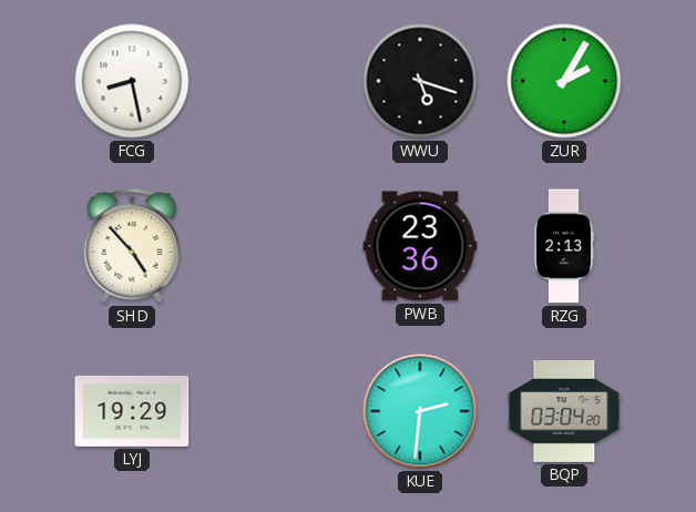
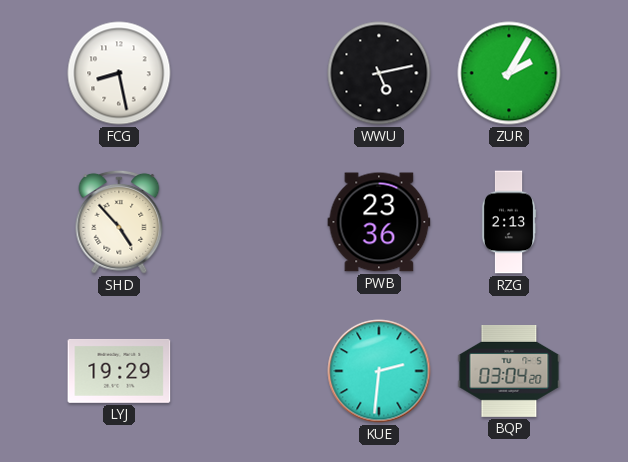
WWU: 5:18 -> 5:13 (379, 73)
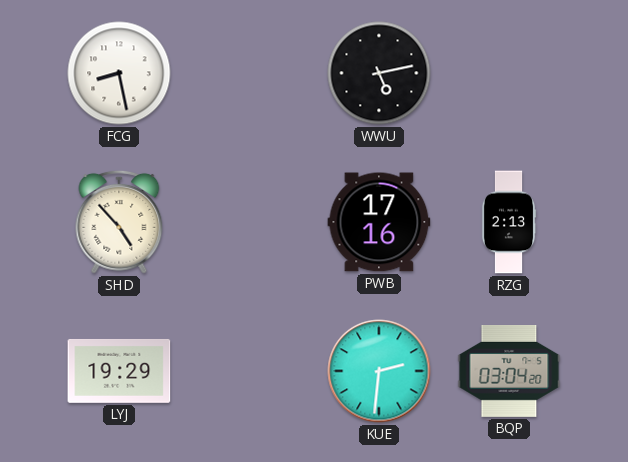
ZUR: 2:05 -> none (509, 73)
PWB: 23:36 -> 17:16 (379, 222)
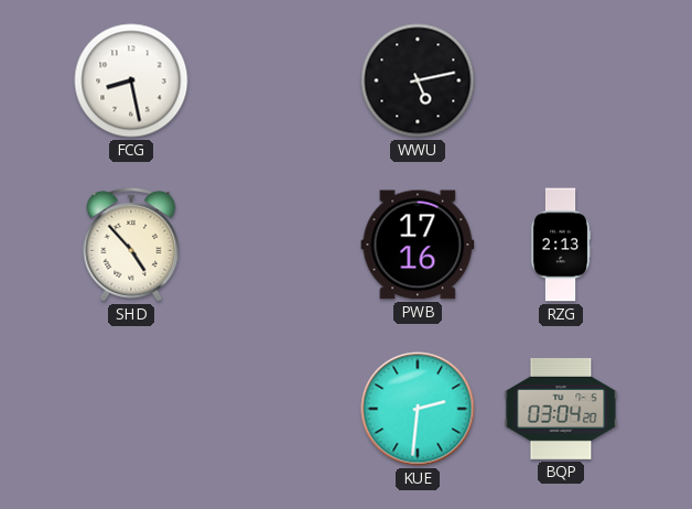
LYJ: 19:29 -> none (119, 371)
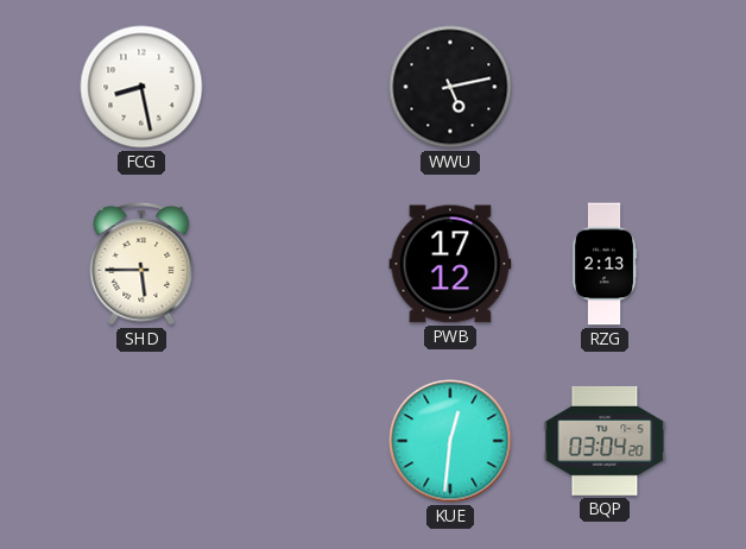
SHD: 4:53 -> 5:45 (141, 264)
PWB: 17:16 -> 17:12 (450, 264)
KUE: 2:31 -> 12:31 (450, 441)
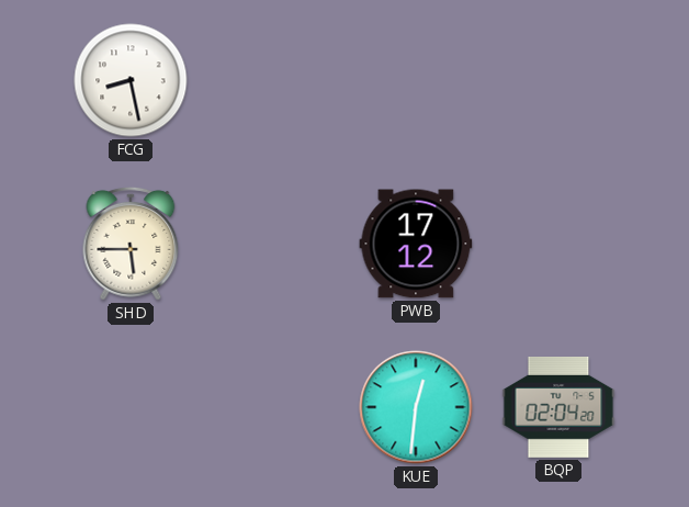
WWU: 5:13 -> none (450, 87)
RZG: 2:13 -> none (605, 264)
BQP: 03:04 -> 02:04 (558, 408)
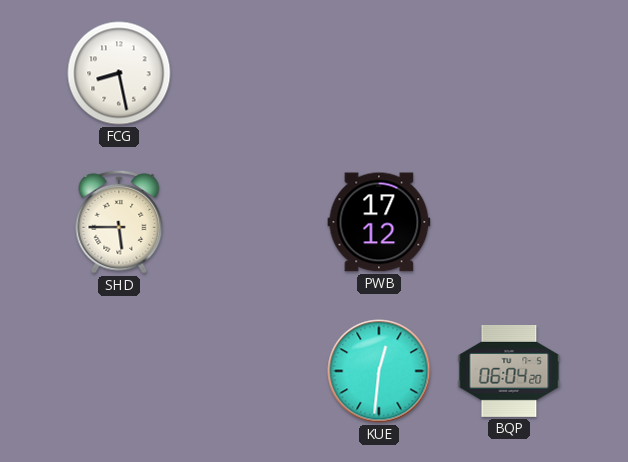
BQP: 02:04 -> 06:04 (509, 372)
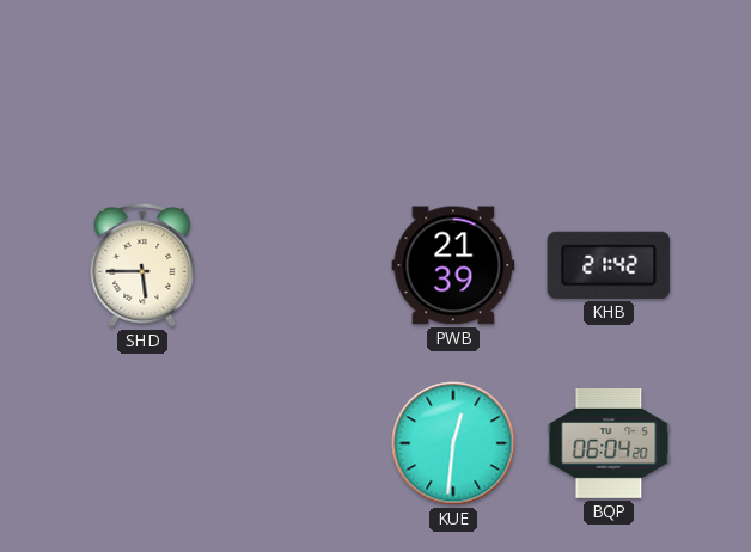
FCG: 8:28 -> none (119, 73)
PWB: 17:12 -> 21:39 (453, 265)
KHB: none -> 21:42 (609, 265)
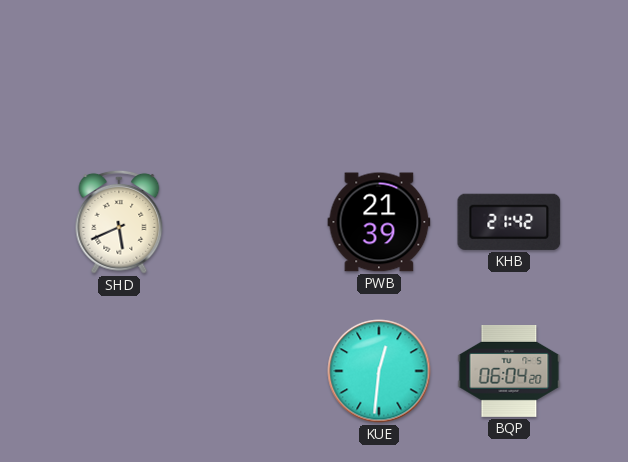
SHD: 5:45 -> 5:41 (119, 222)
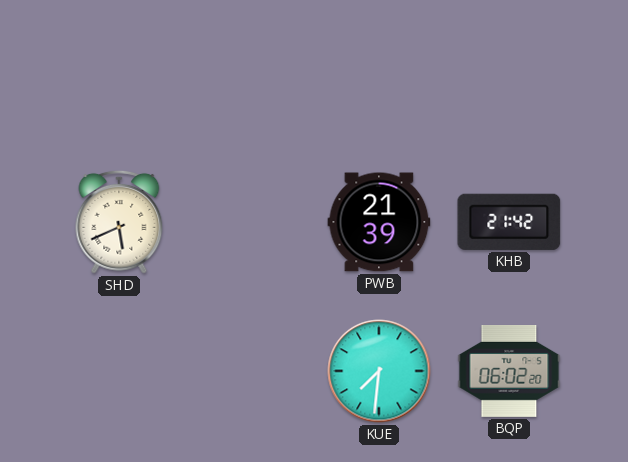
KUE: 12:31 -> 7:31 (379, 371)
BQP: 06:04 -> 06:02 (509, 372)
